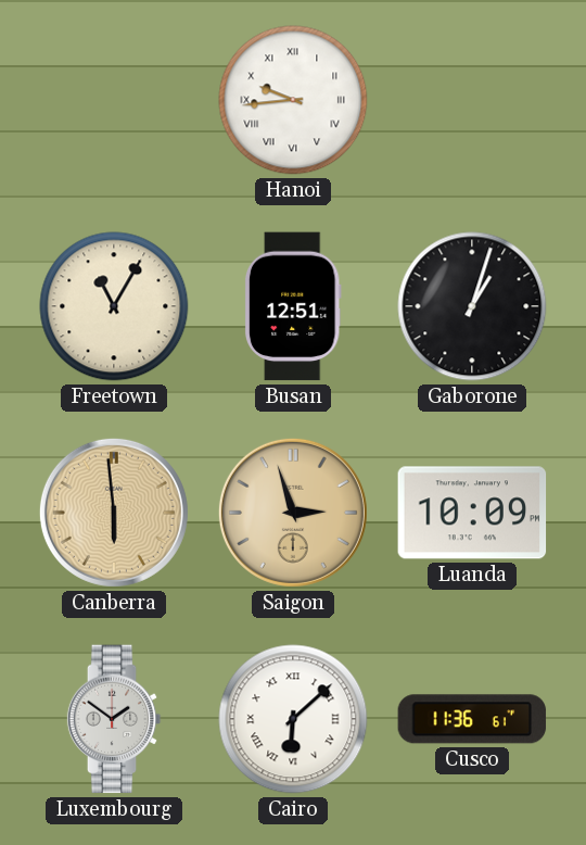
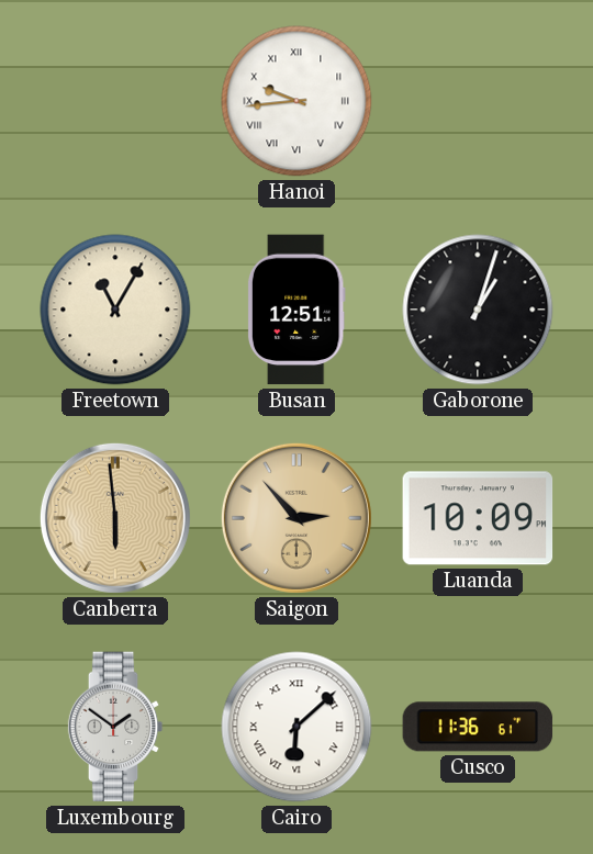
Saigon: 2:57 -> 2:53 (296, 518)
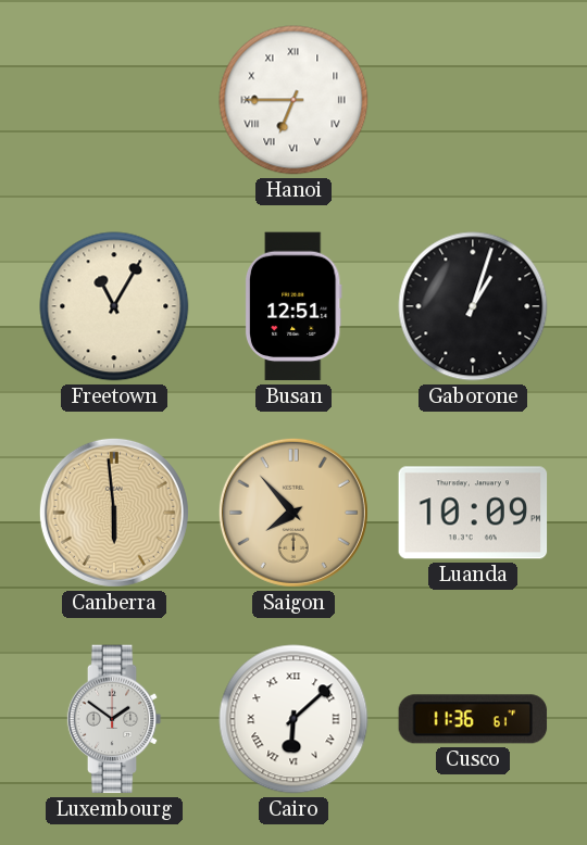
Hanoi: 9:44 -> 6:45 (293, 100)
Saigon: 2:53 -> 7:53 (293, 513)
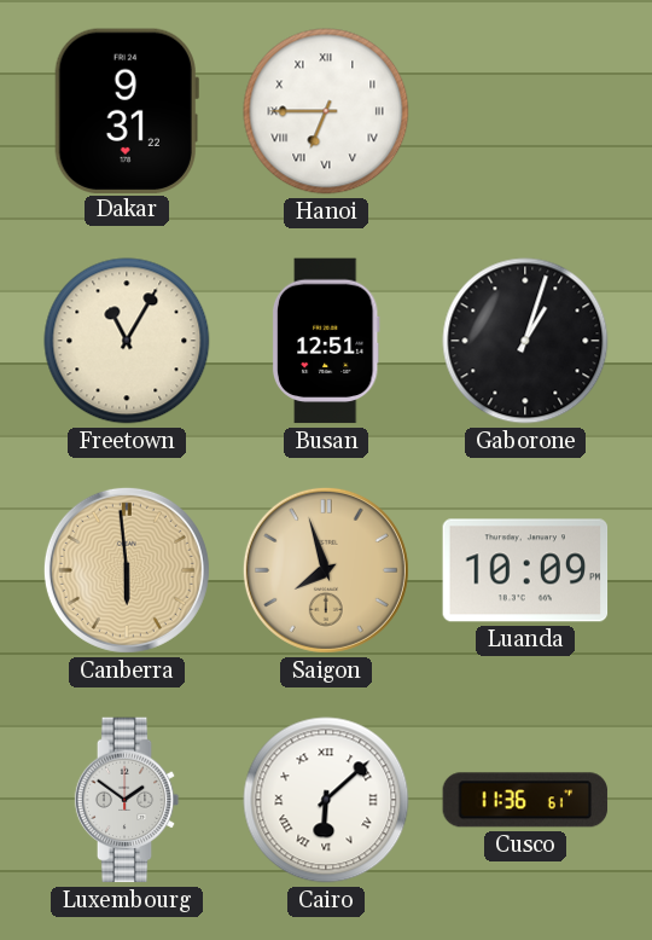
Dakar: none -> 9:31 (127, 110)
Saigon: 7:53 -> 7:57 (326, 570)
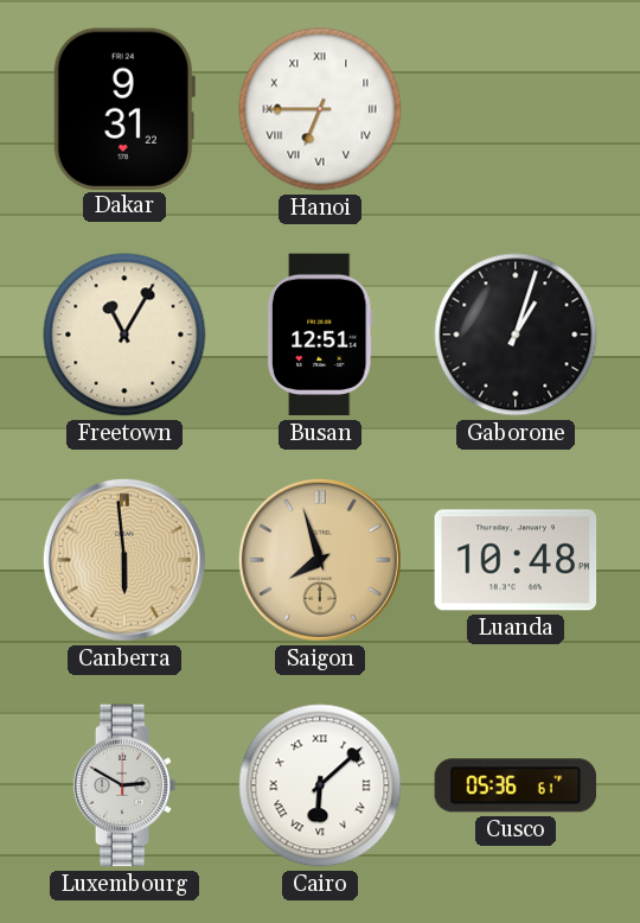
Luanda: 10:09 -> 10:48 (516, 560)
Luxembourg: 1:51 -> 2:50 (124, 785)
Cusco: 11:36 -> 05:36 (516, 785)
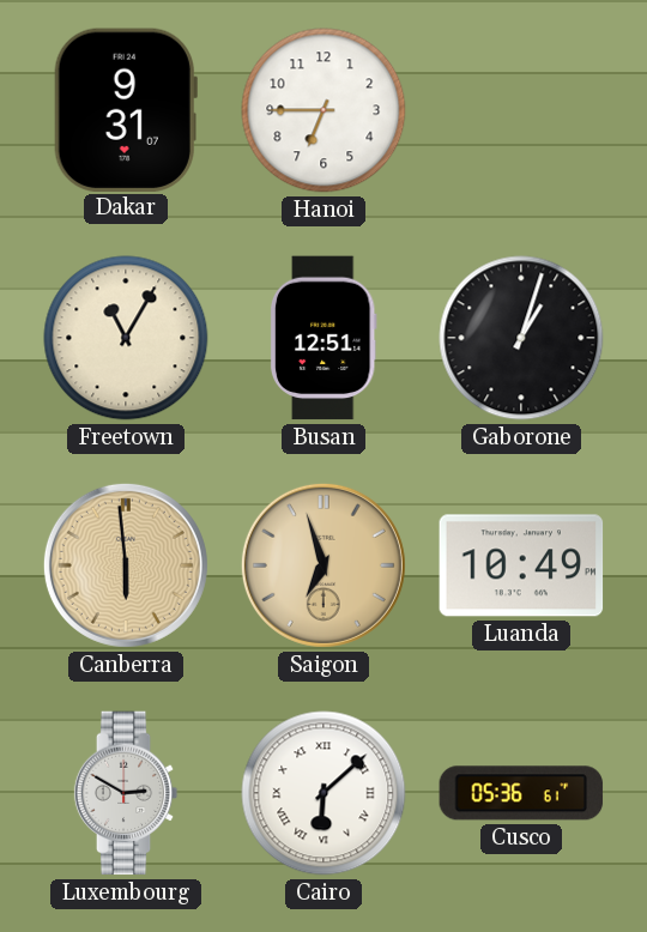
Dakar: 9:31:22 -> 9:31:07 (126, 109)
Hanoi numerals: Roman -> Arabic (323, 110)
Saigon: 7:57 -> 6:57 (323, 565)
Luanda: 10:48 -> 10:49 (521, 565)
